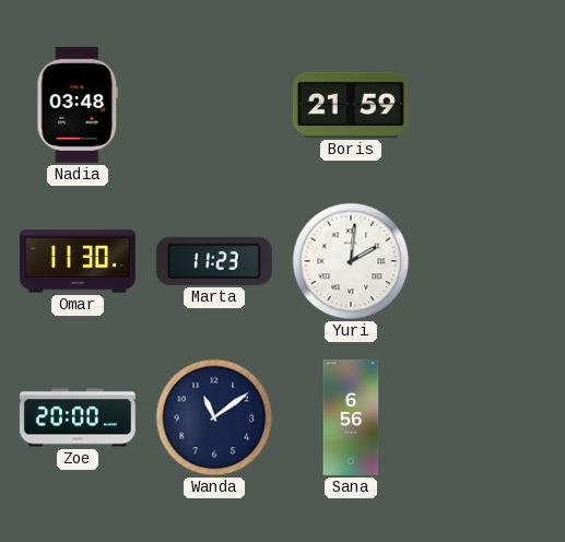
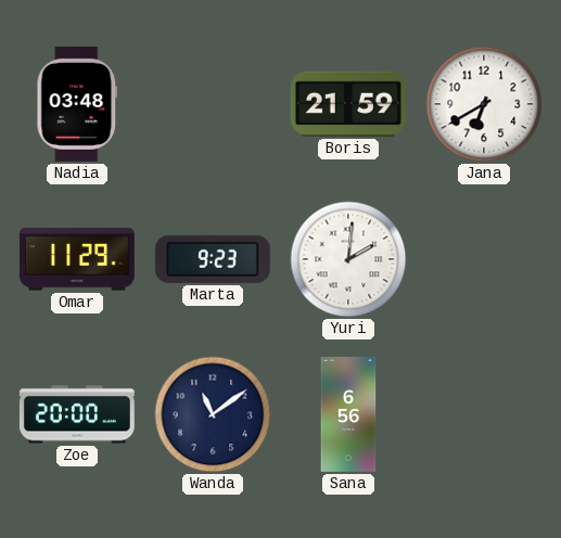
Jana: none -> 6:40 (484, 104)
Omar: 11:30 -> 11:29 (77, 259)
Marta: 11:23 -> 9:23 (213, 259)
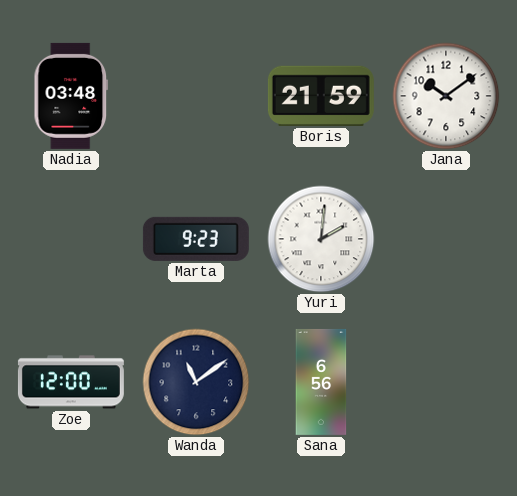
Jana: 6:40 -> 10:09 (446, 96)
Omar: 11:29 -> none (77, 259)
Zoe: 20:00 -> 12:00 (71, 382)
